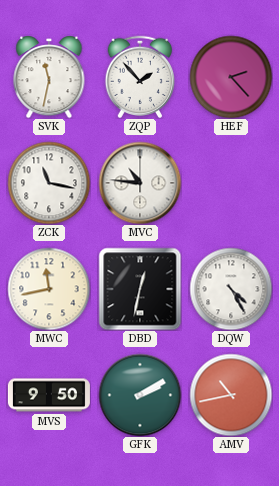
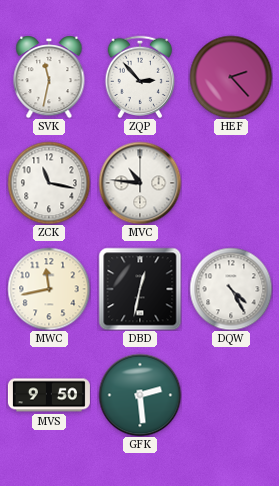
ZQP: 1:53 -> 2:53 (140, 77)
GFK: 2:10 -> 2:29 (140, 395)
AMV: 10:43 -> none (231, 395)
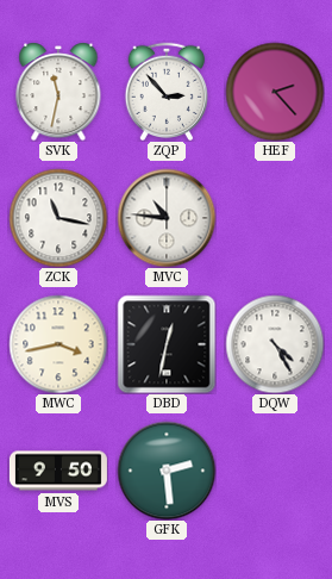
MWC: 11:43 -> 3:43 (58, 344)
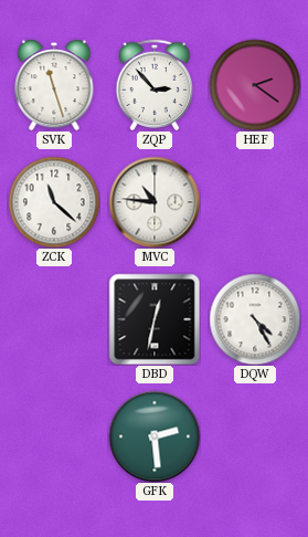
SVK: 11:32 -> 11:27 (54, 85)
HEF: 2:23 -> 2:21 (255, 85)
ZCK: 11:17 -> 11:22 (54, 202)
MWC: 3:43 -> none (58, 344)
MVS: 9:50 -> none (58, 471)
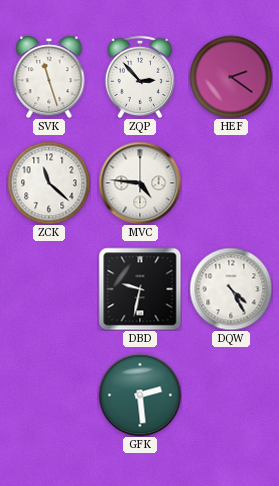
MVC: 10:46 -> 4:46 (140, 183)
DBD: 12:32 -> 9:32 (140, 289)
